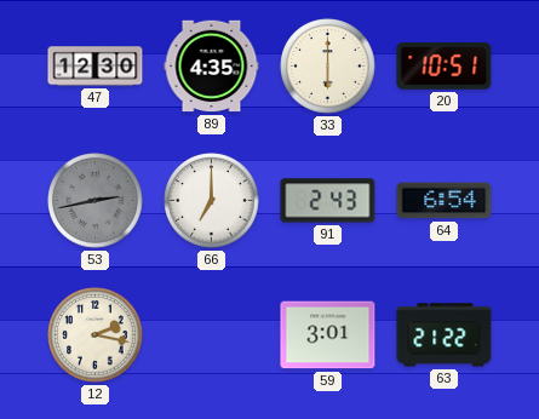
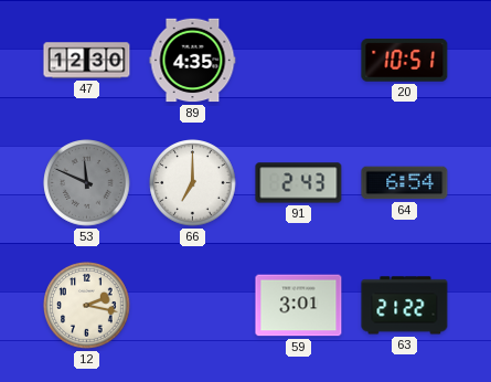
33: 6:00 -> none (328, 67)
53: 2:43 -> 11:49 (87, 183)
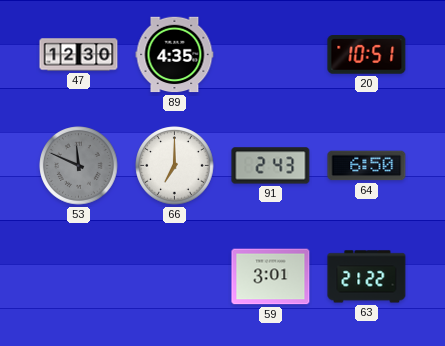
64: 6:54 -> 6:50 (367, 166)
12: 2:17 -> none (87, 306)
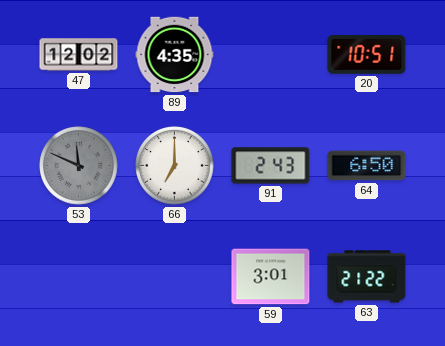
47: 12:30 -> 12:02 (79, 55)
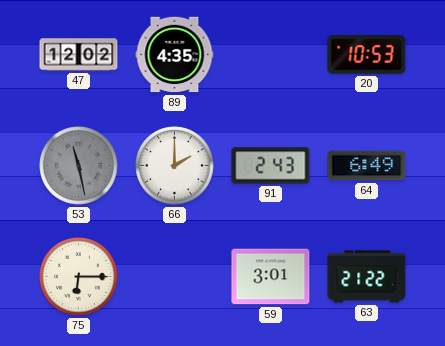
20: 10:51 -> 10:53 (367, 55)
53: 11:49 -> 11:28 (79, 166)
66: 7:00 -> 2:00 (175, 166)
64: 6:50 -> 6:49 (367, 166)
75: none -> 6:15 (79, 277)
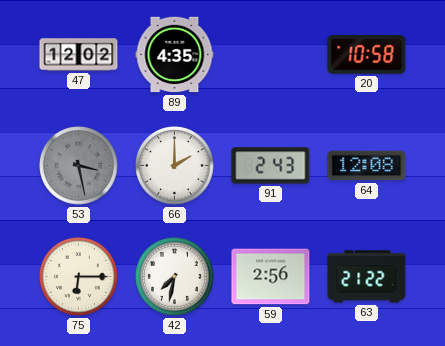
20: 10:53 -> 10:58 (367, 55)
53: 11:28 -> 3:28 (79, 166)
64: 6:49 -> 12:08 (367, 166)
42: none -> 7:32 (175, 277)
59: 3:01 -> 2:56 (271, 277)
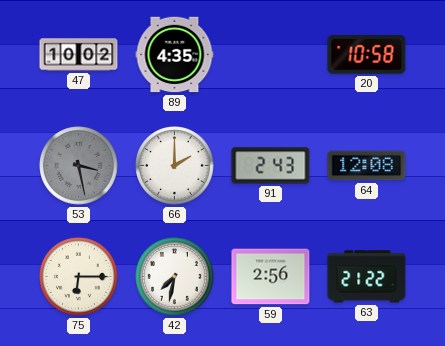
47: 12:02 -> 10:02 (79, 55)
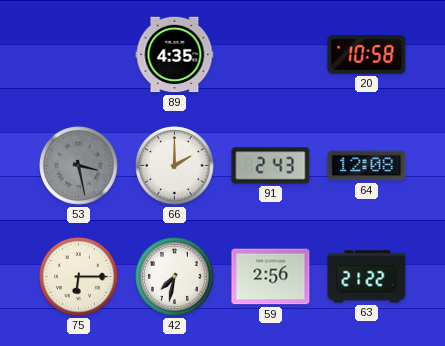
47: 10:02 -> none (79, 55)
